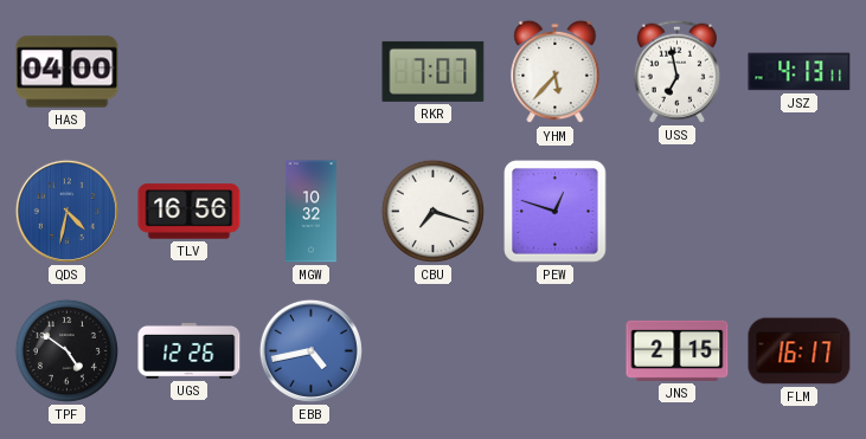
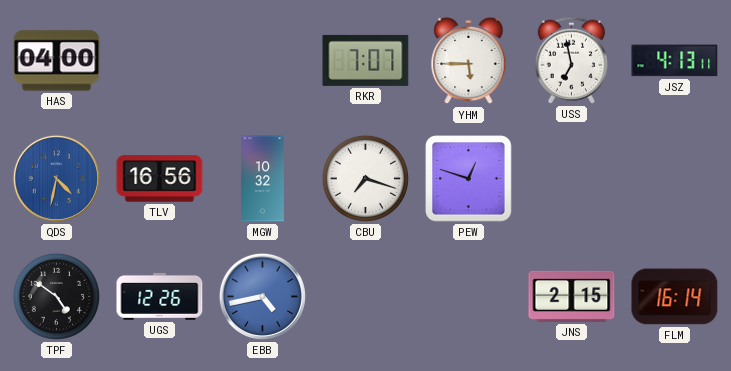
YHM: 5:37 -> 5:45 (469, 61)
FLM: 16:17 -> 16:14 (675, 297)
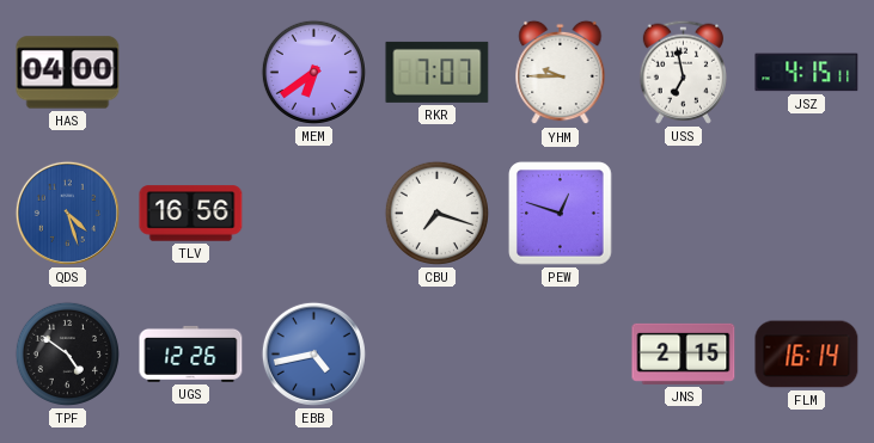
MEM: none -> 6:39 (313, 72)
YHM: 5:45 -> 9:45 (561, 73)
JSZ: 4:13 -> 4:15 (807, 73)
QDS: 4:32 -> 4:27 (67, 213)
MGW: 10:32 -> none (262, 179)
